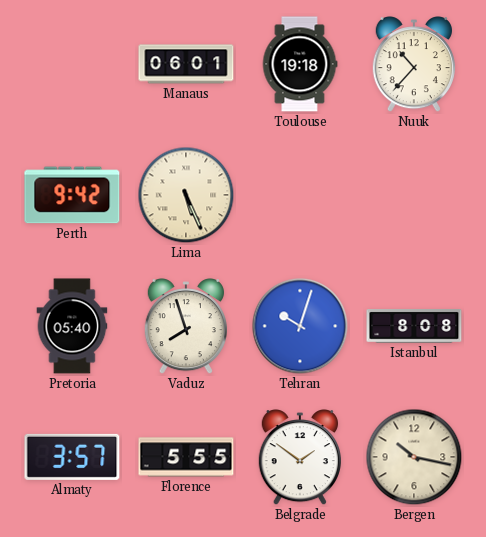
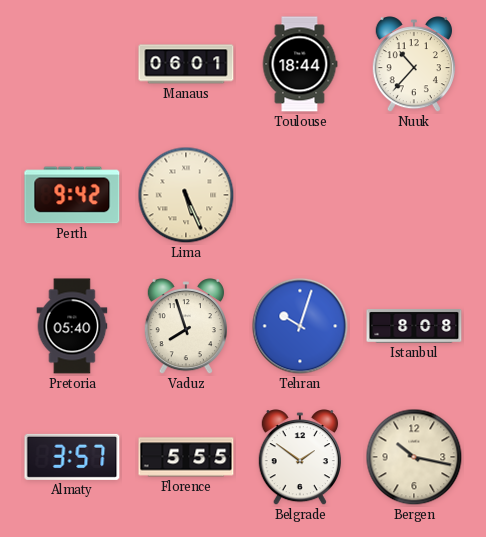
Toulouse: 19:18 -> 18:44 (300, 64)
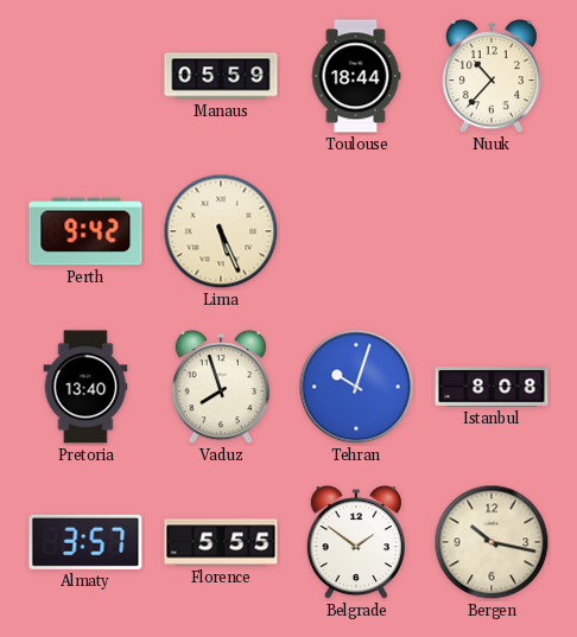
Manaus: 06:01 -> 05:59 (221, 76)
Pretoria: 05:40 -> 13:40 (85, 387)
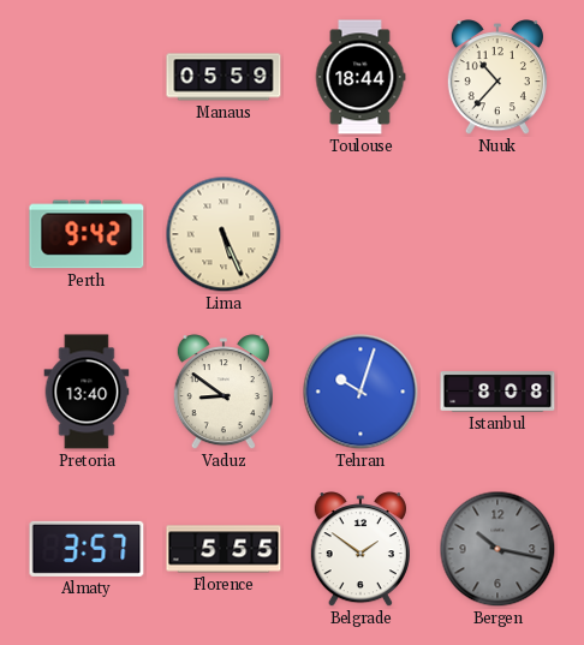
Vaduz: 7:57 -> 8:51 (224, 393)
Bergen dial: cream -> grey (497, 549)
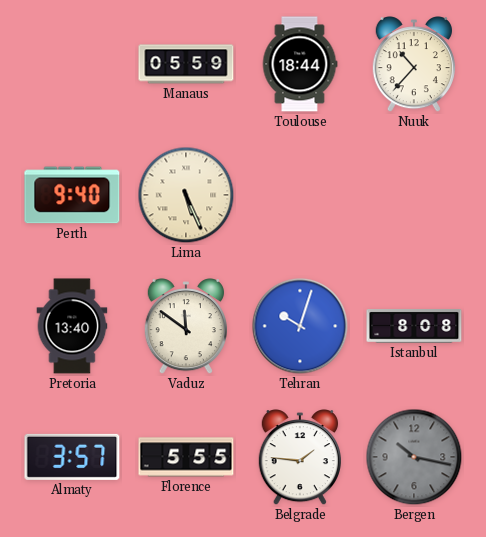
Perth: 9:42 -> 9:40 (72, 195)
Vaduz: 8:51 -> 11:51 (186, 327)
Belgrade: 1:51 -> 1:46 (300, 458)
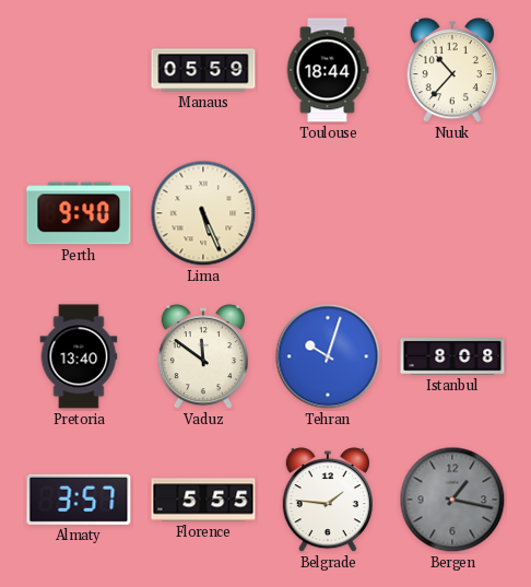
Bergen: 10:17 -> 1:17 (452, 500)
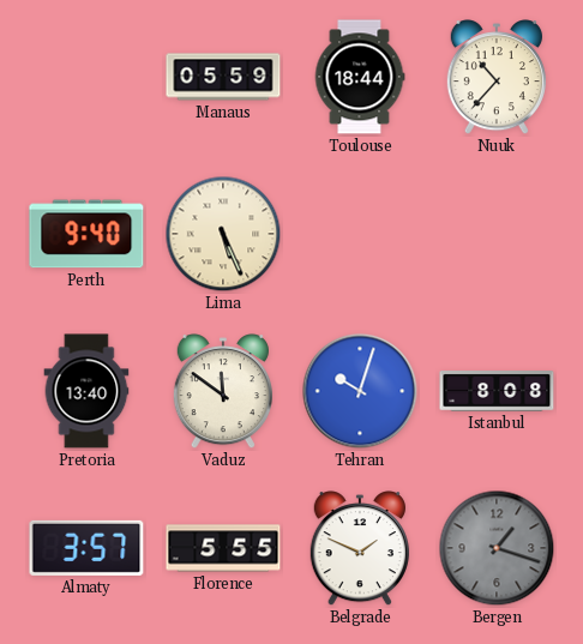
Belgrade: 1:46 -> 1:49 (360, 549)
Bergen: 1:17 -> 1:18 (497, 548)
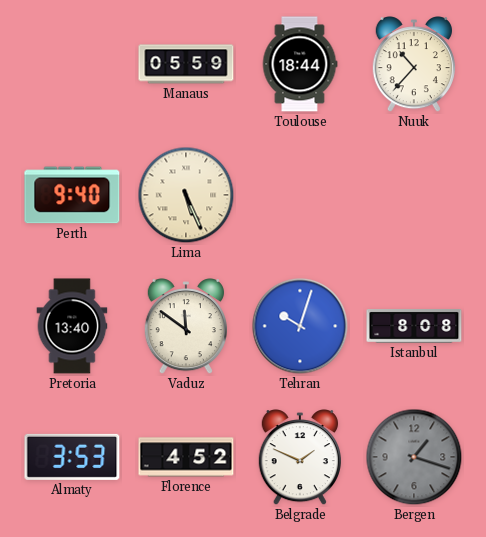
Almaty: 3:57 -> 3:53 (72, 457)
Florence: 5:55 -> 4:52 (186, 457)
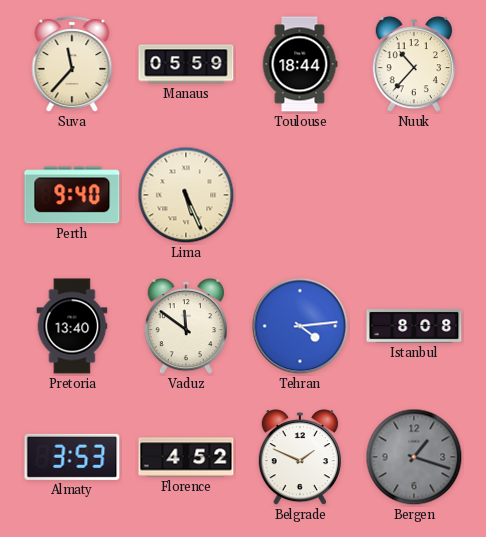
Suva: none -> 11:37 (72, 64)
Tehran: 10:03 -> 4:14 (300, 326)
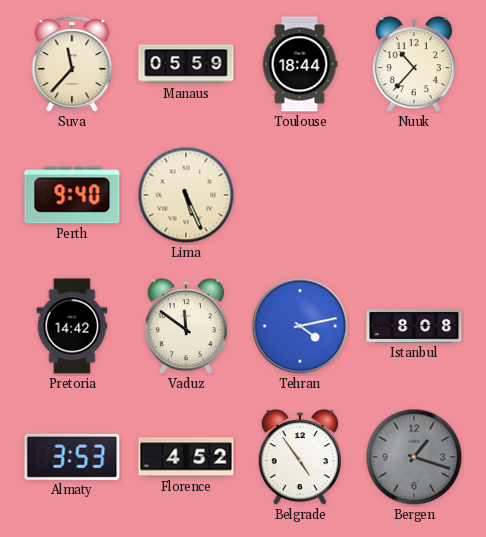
Pretoria: 13:40 -> 14:42 (72, 326)
Tehran: 4:14 -> 4:13 (300, 326)
Belgrade: 1:49 -> 4:54 (300, 458)
